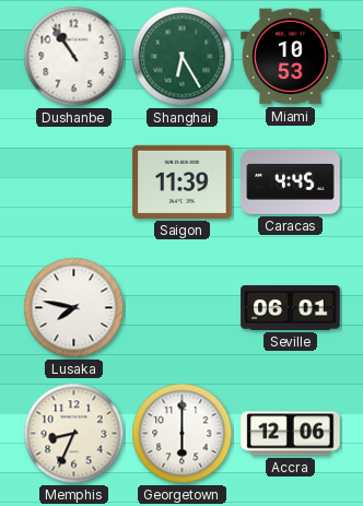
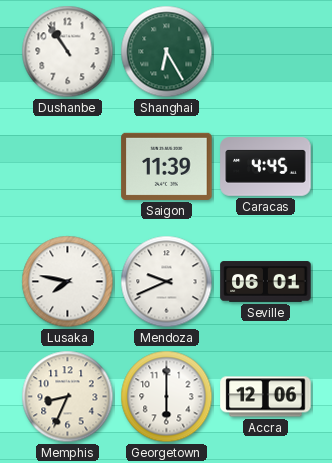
Miami: 10:53 -> none (291, 57)
Mendoza: none -> 9:41 (167, 282)
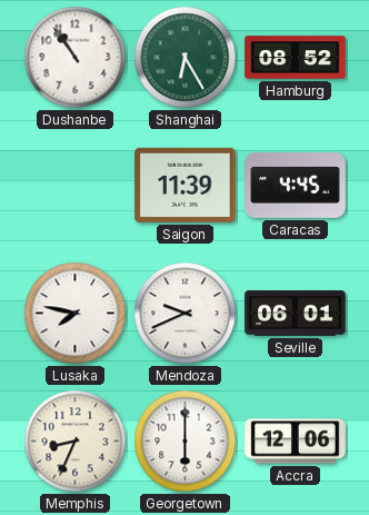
Hamburg: none -> 08:52 (296, 58)
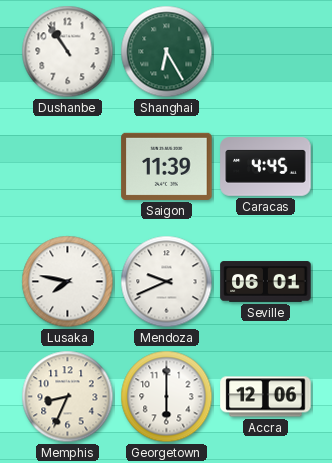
Hamburg: 08:52 -> none (296, 58)
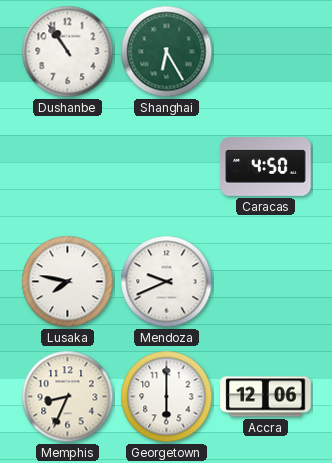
Saigon: 11:39 -> none (167, 166)
Caracas: 4:45 -> 4:50 (266, 167)
Seville: 06:01 -> none (266, 282)
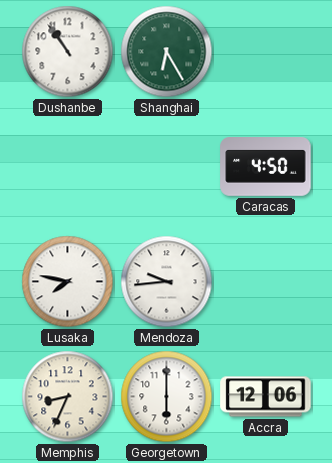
Mendoza: 9:41 -> 9:44 (167, 282)
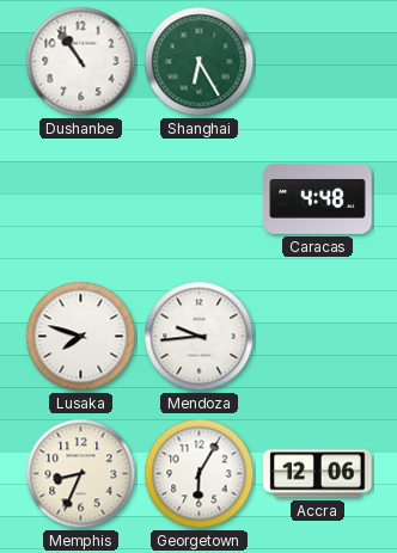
Caracas: 4:50 -> 4:48 (318, 199)
Lusaka: 7:47 -> 7:48 (81, 337)
Georgetown: 6:00 -> 6:05 (200, 474)
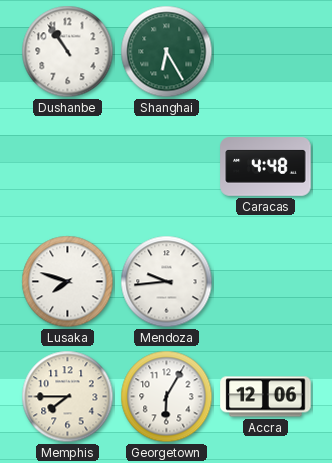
Memphis: 8:34 -> 7:45 (68, 397)
